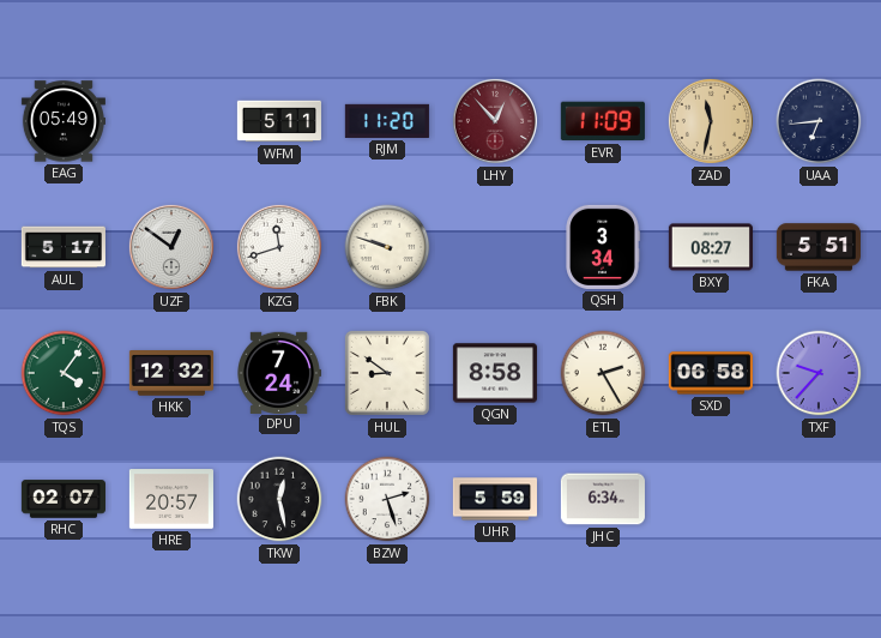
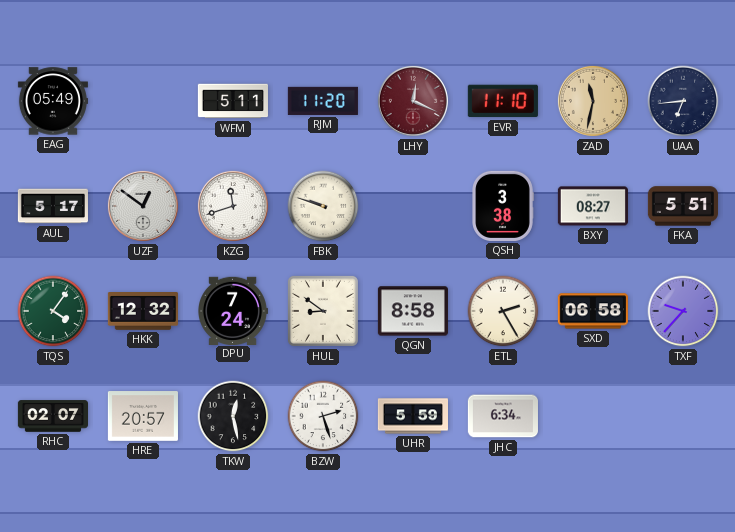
LHY: 12:53 -> 12:19 (413, 101)
EVR: 11:09 -> 11:10 (503, 101)
QSH: 3:34 -> 3:38 (503, 206)
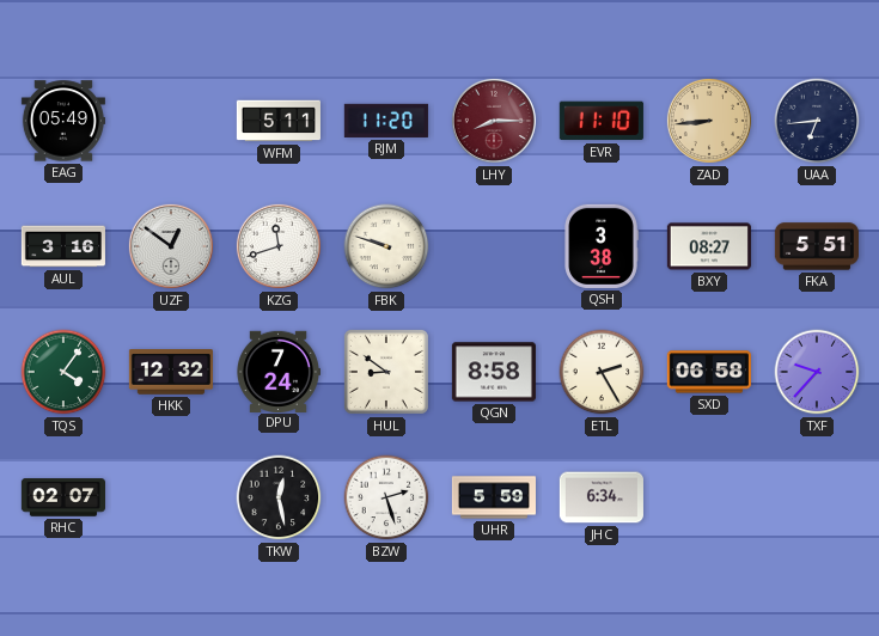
LHY: 12:19 -> 8:15 (494, 121)
ZAD: 11:32 -> 8:44 (709, 121)
AUL: 5:17 -> 3:16 (63, 246)
HRE: 20:57 -> none (143, 416)
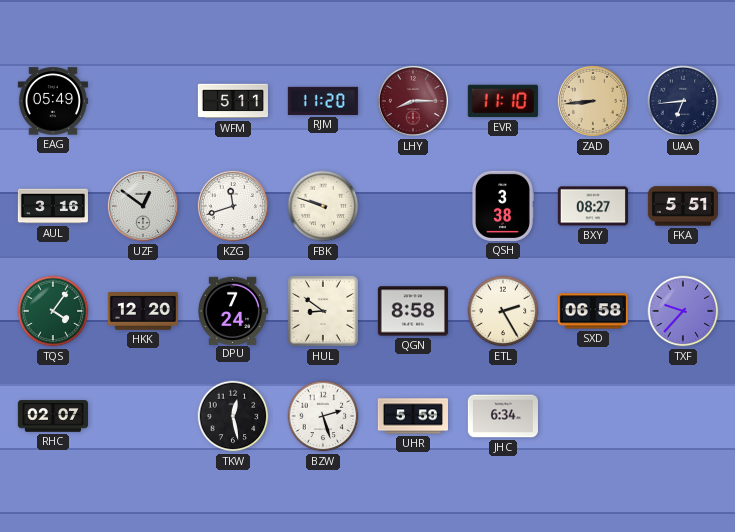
HKK: 12:32 -> 12:20 (143, 311)
